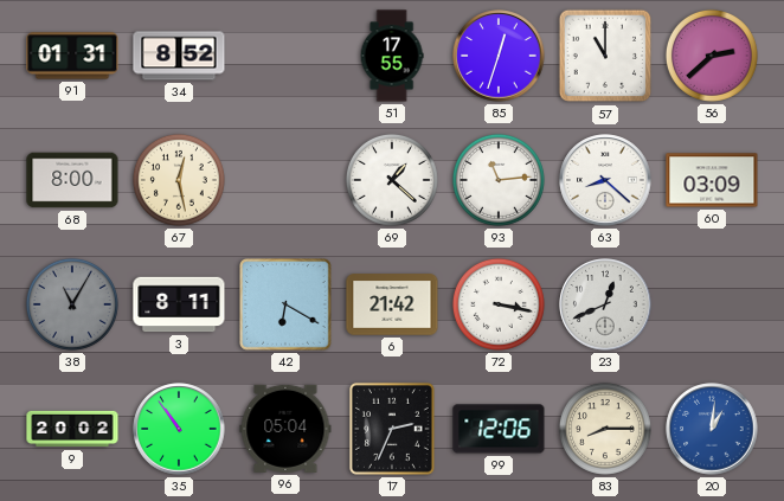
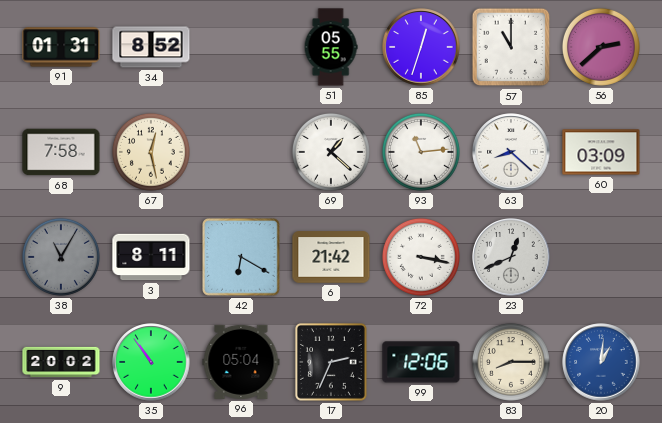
51: 17:55 -> 05:55 (331, 47)
68: 8:00 -> 7:58 (61, 152)
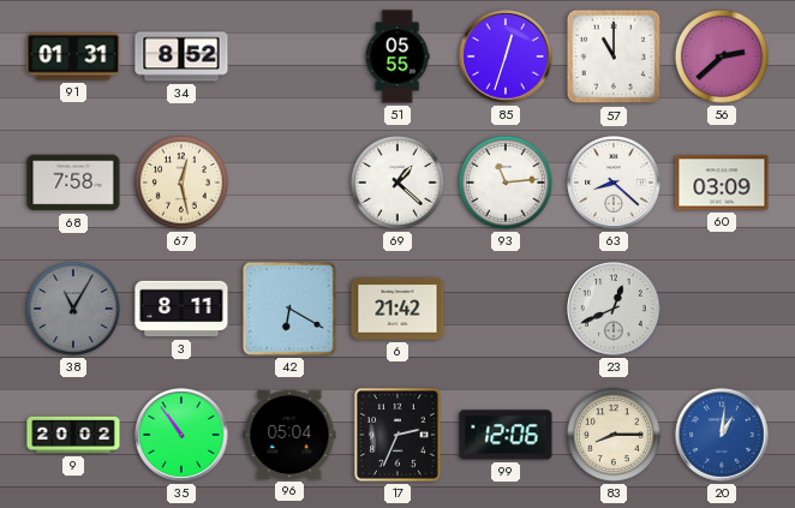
72: 3:17 -> none (421, 257)
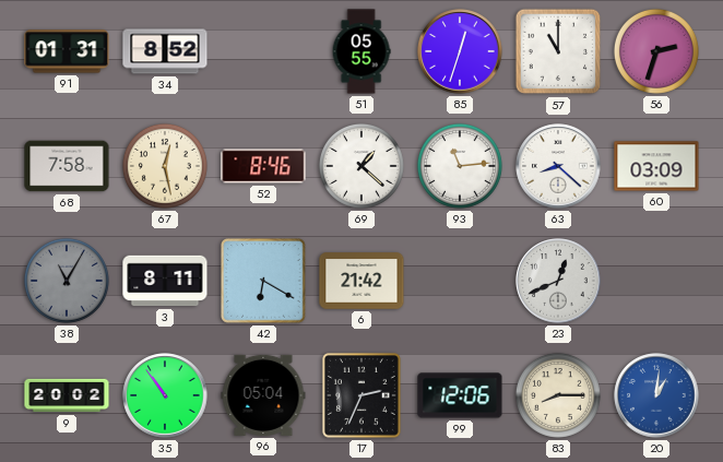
56: 2:38 -> 2:33 (656, 51)
52: none -> 8:46 (263, 166)
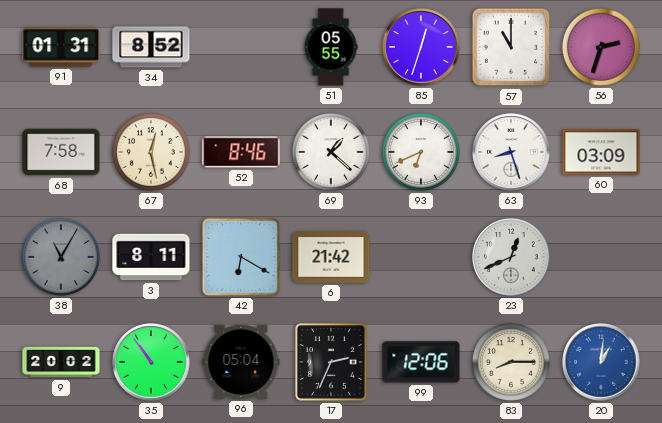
93: 11:14 -> 6:41 (421, 152)
63: 8:22 -> 8:27 (511, 152)
